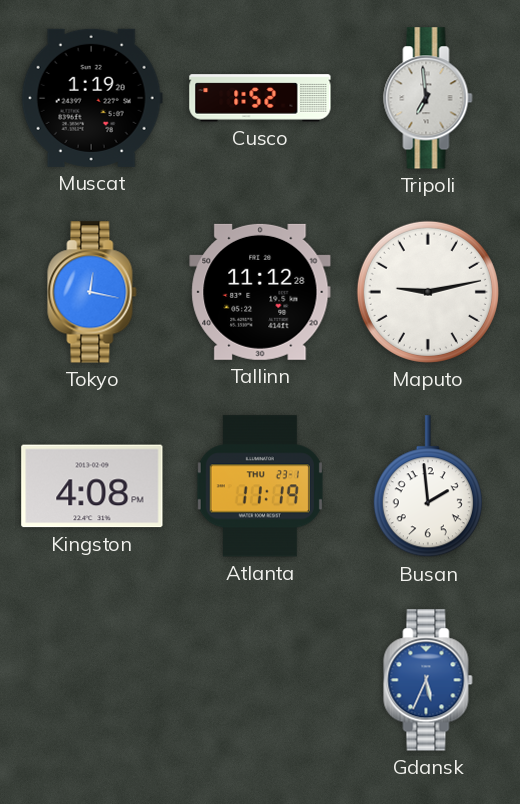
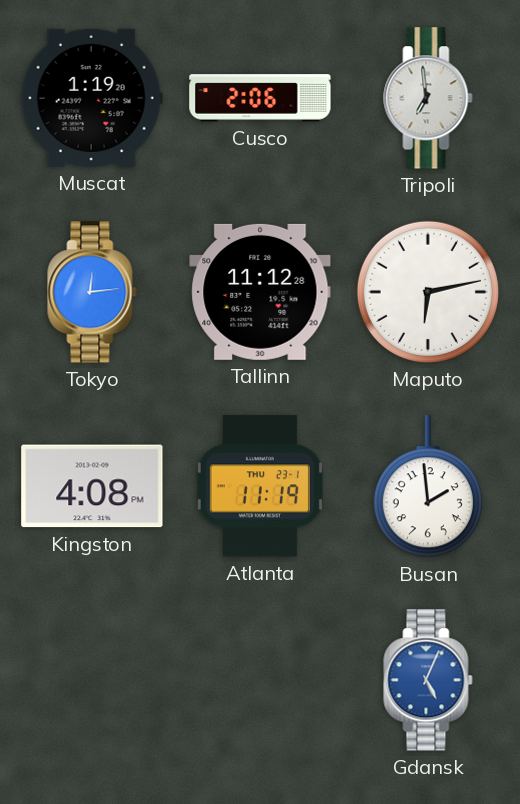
Cusco: 1:52 -> 2:06 (260, 98)
Tokyo: 12:17 -> 12:14 (92, 292)
Maputo: 9:13 -> 6:13 (428, 292)
Gdansk: 5:34 -> 5:04 (428, 680)
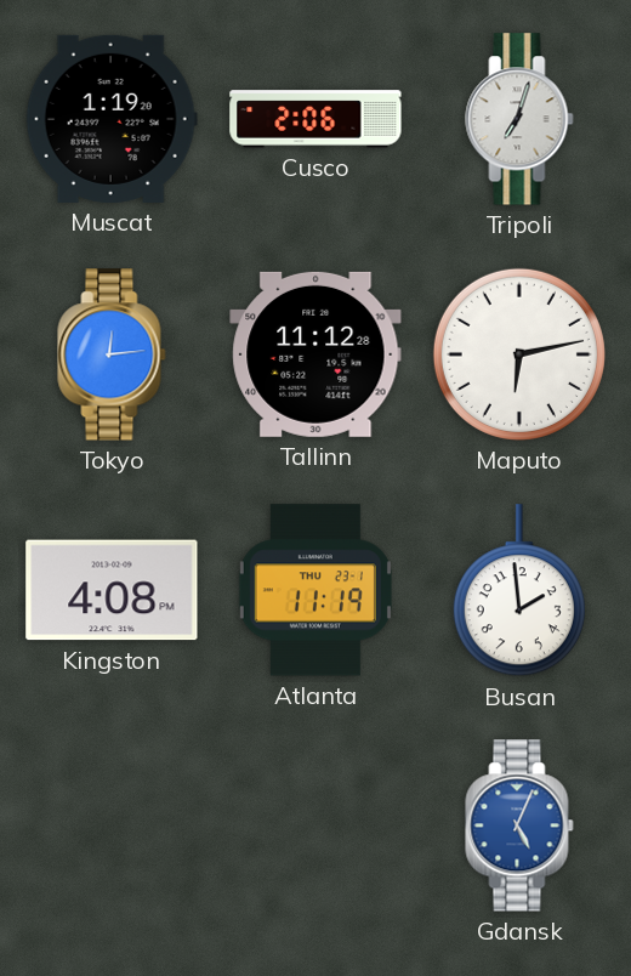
Tripoli: 6:59 -> 7:03 (519, 119)
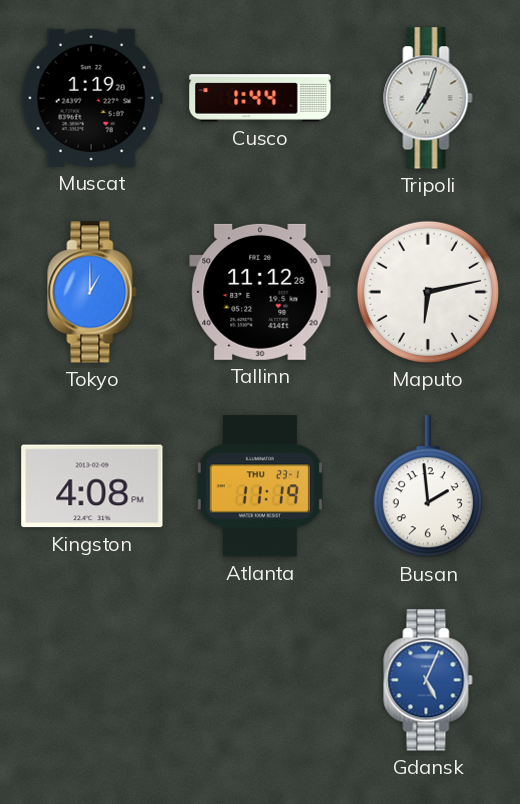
Cusco: 2:06 -> 1:44 (260, 98)
Tokyo: 12:14 -> 1:00 (92, 292)
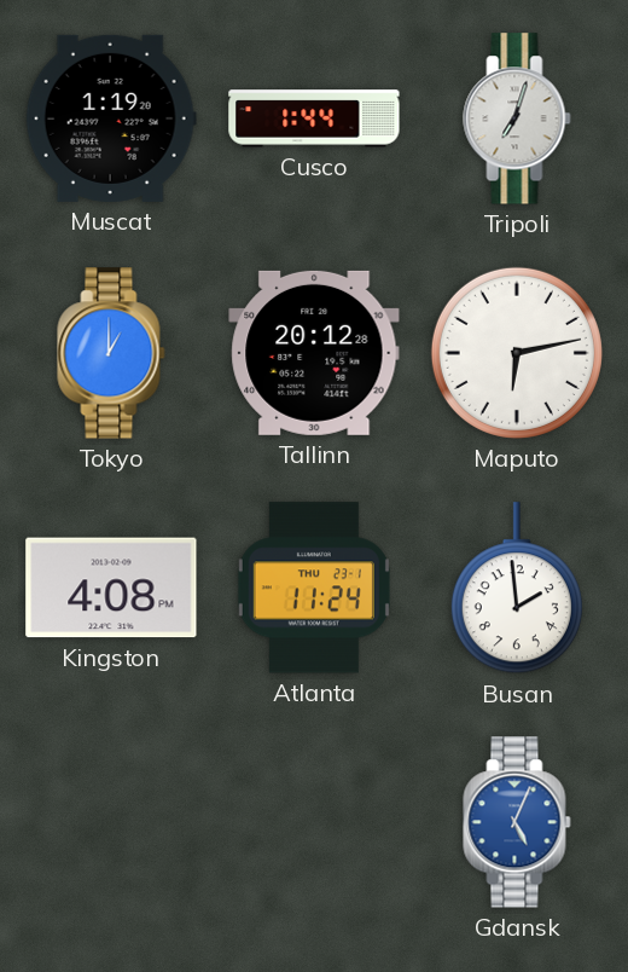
Tallinn: 11:12 -> 20:12 (314, 353)
Atlanta: 11:19 -> 11:24 (314, 588)
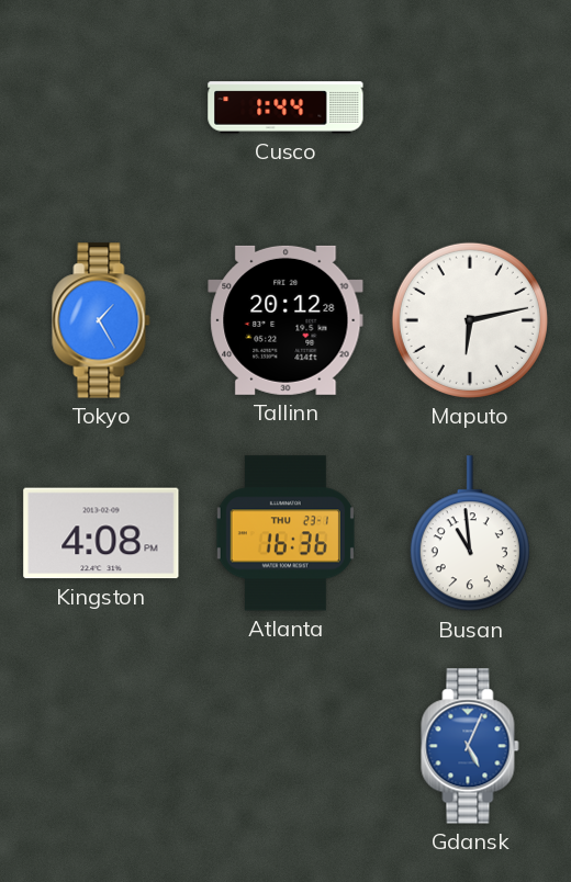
Muscat: 1:19 -> none (111, 118)
Tripoli: 7:03 -> none (517, 118)
Tokyo: 1:00 -> 1:25 (101, 320)
Atlanta: 11:24 -> 16:36 (285, 533)
Busan: 1:59 -> 10:59 (470, 534)
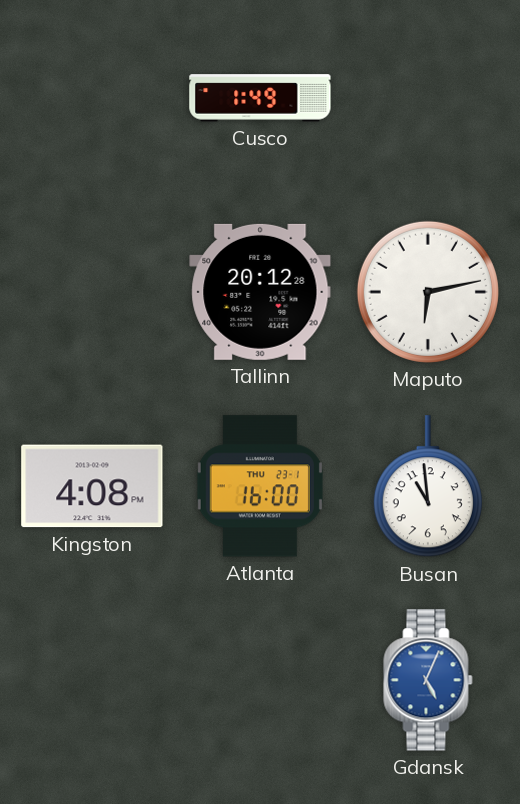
Cusco: 1:44 -> 1:49 (260, 98)
Tokyo: 1:25 -> none (101, 320)
Atlanta: 16:36 -> 16:00 (260, 486)
